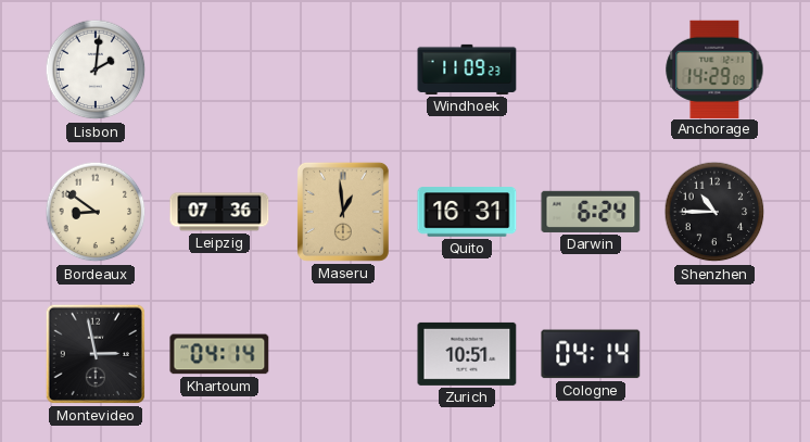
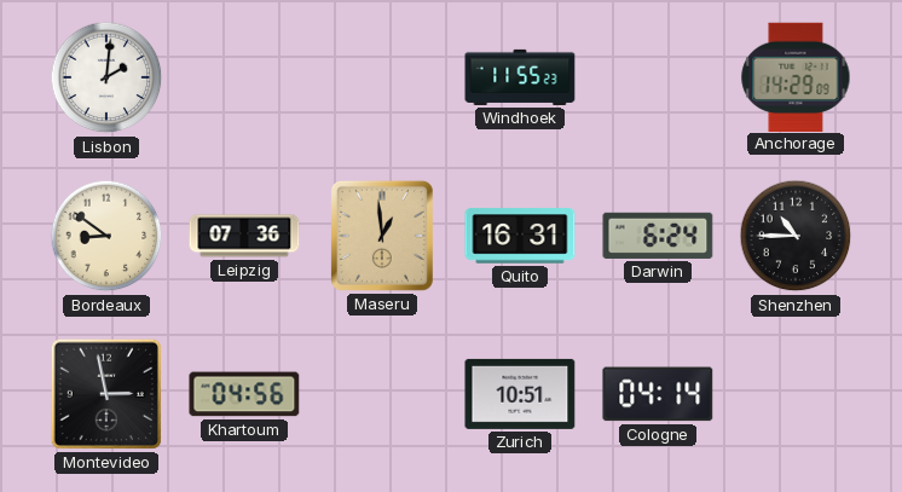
Windhoek: 11:09 -> 11:55 (520, 77)
Khartoum: 04:14 -> 04:56 (244, 394)
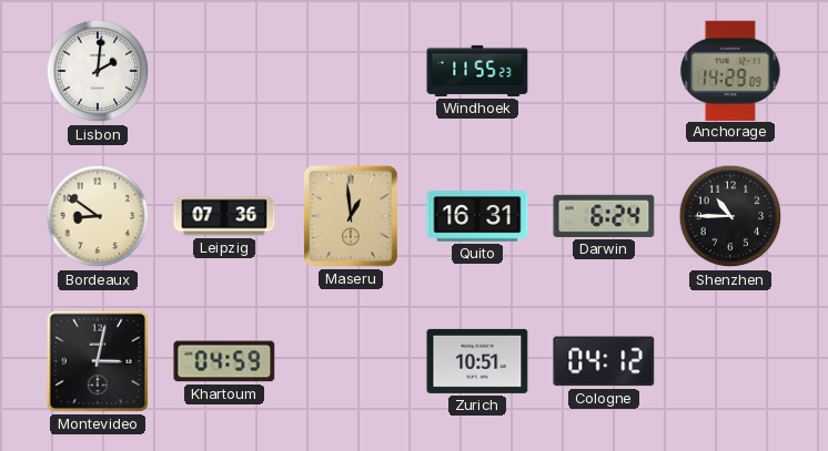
Montevideo: 2:58 -> 3:02 (98, 361)
Khartoum: 04:56 -> 04:59 (224, 361)
Cologne: 04:14 -> 04:12 (604, 361)
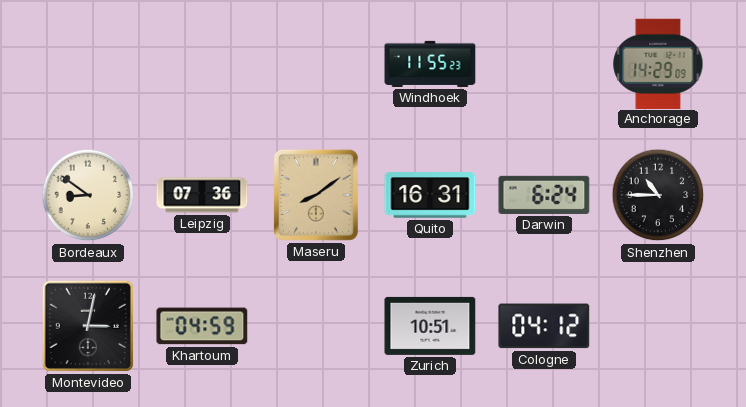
Lisbon: 2:01 -> none (98, 71)
Maseru: 12:59 -> 8:09 (316, 195)
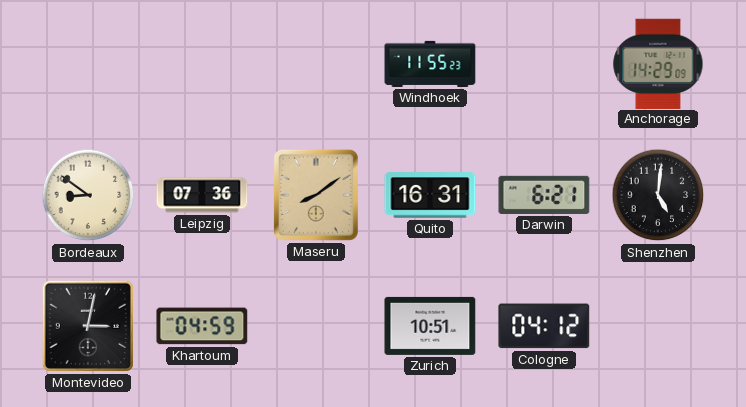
Darwin: 6:24 -> 6:21 (544, 195)
Shenzhen: 10:45 -> 5:01 (658, 195)
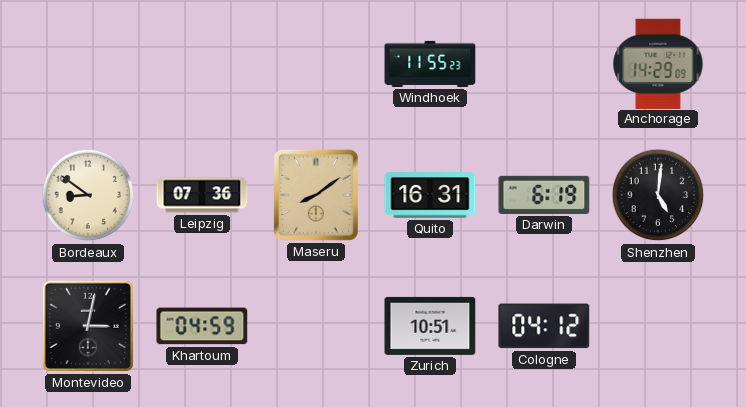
Darwin: 6:21 -> 6:19 (544, 195)
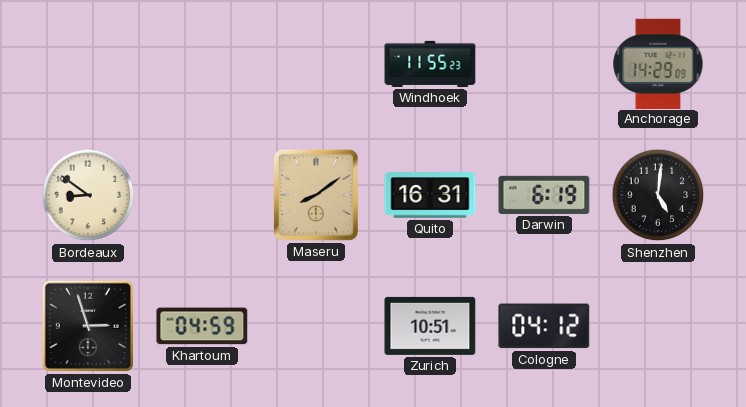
Leipzig: 07:36 -> none (202, 195)
Montevideo: 3:02 -> 2:57 (88, 326)
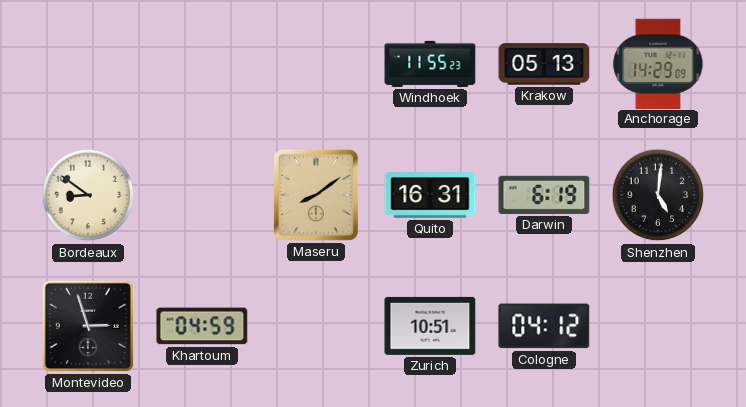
Krakow: none -> 05:13 (544, 64)
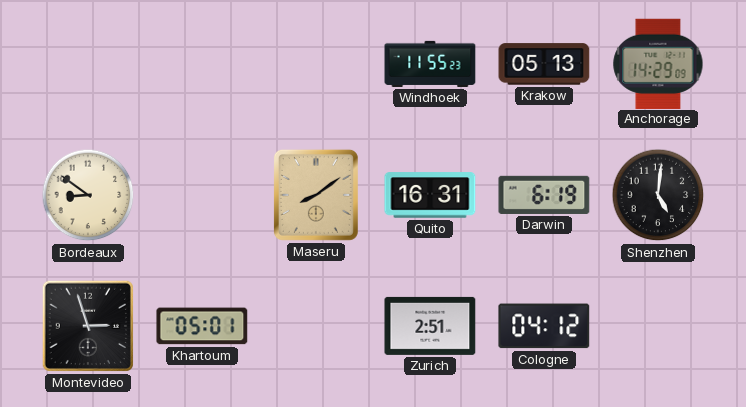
Khartoum: 04:59 -> 05:01 (202, 326)
Zurich: 10:51 -> 2:51 (430, 326)
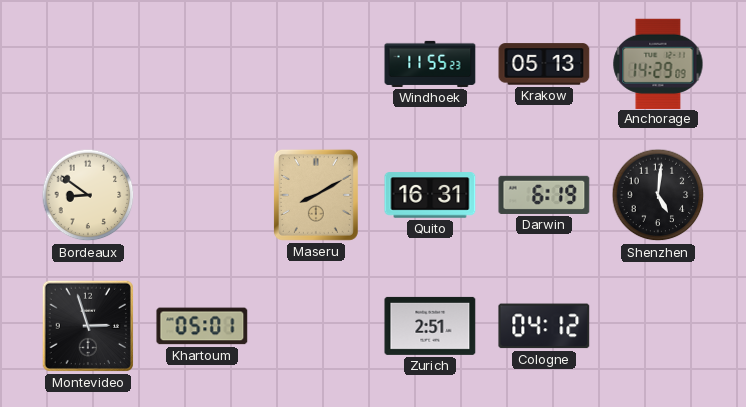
Maseru: 8:09 -> 8:10 (316, 195)
